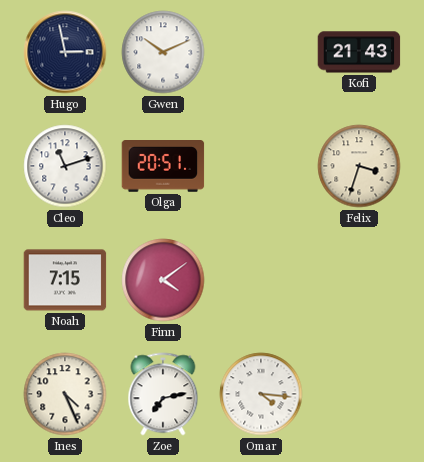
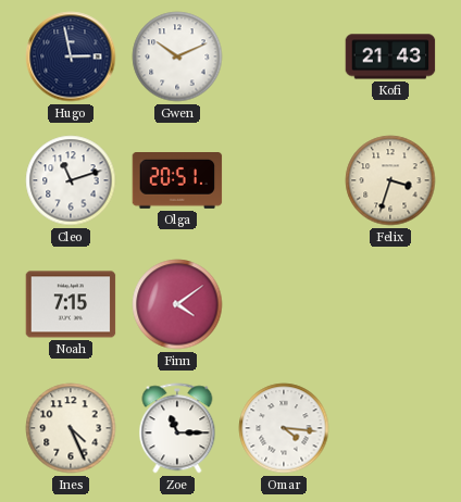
Zoe: 7:13 -> 11:15 (177, 428)
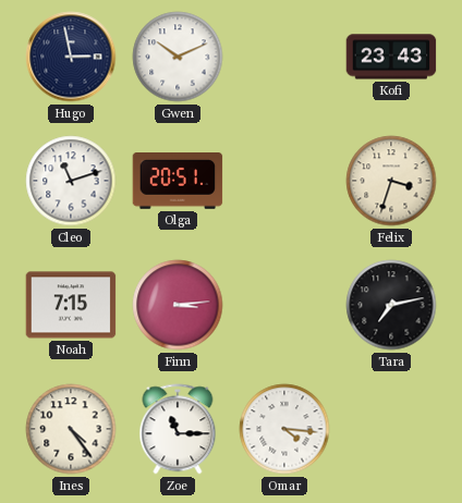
Kofi: 21:43 -> 23:43 (391, 57)
Finn: 4:09 -> 3:14 (178, 305)
Tara: none -> 7:13 (391, 305)
Ines: 4:26 -> 4:24 (71, 429)
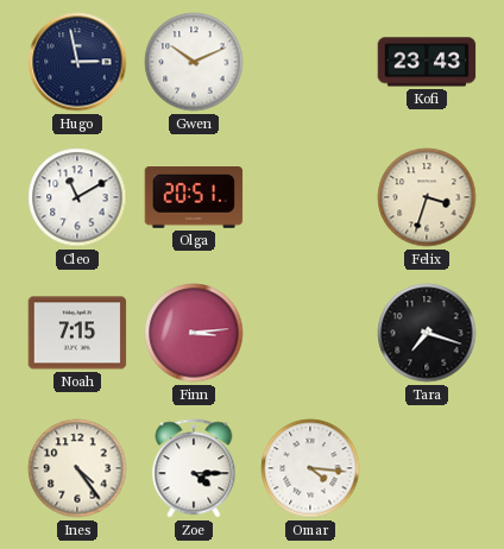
Cleo: 11:12 -> 11:10 (77, 197)
Tara: 7:13 -> 7:18 (427, 333)
Zoe: 11:15 -> 4:15 (194, 468)
